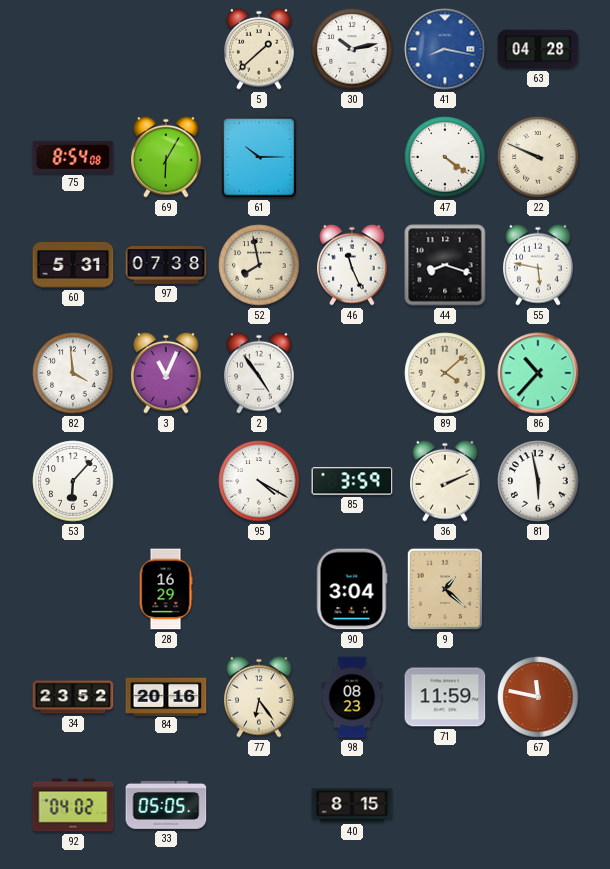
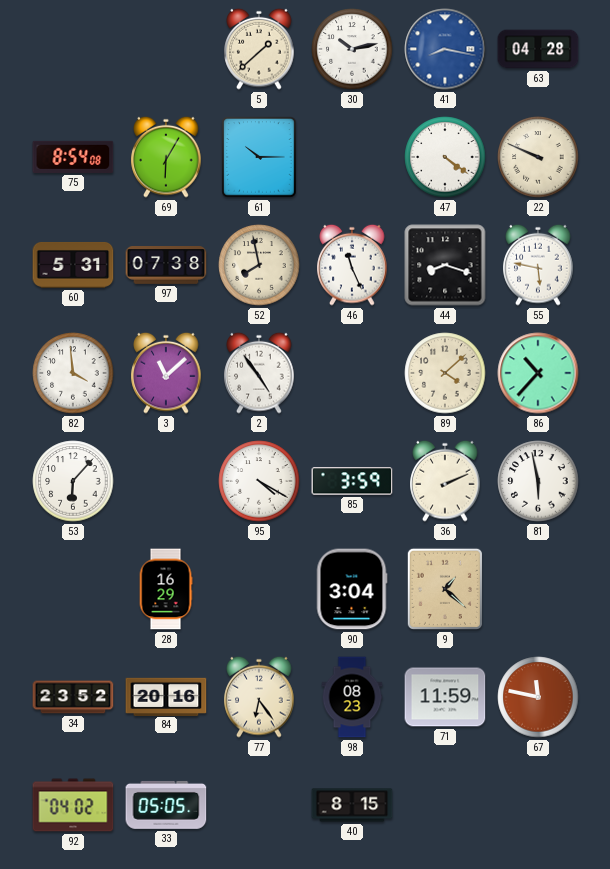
3: 11:04 -> 11:08 (166, 373)
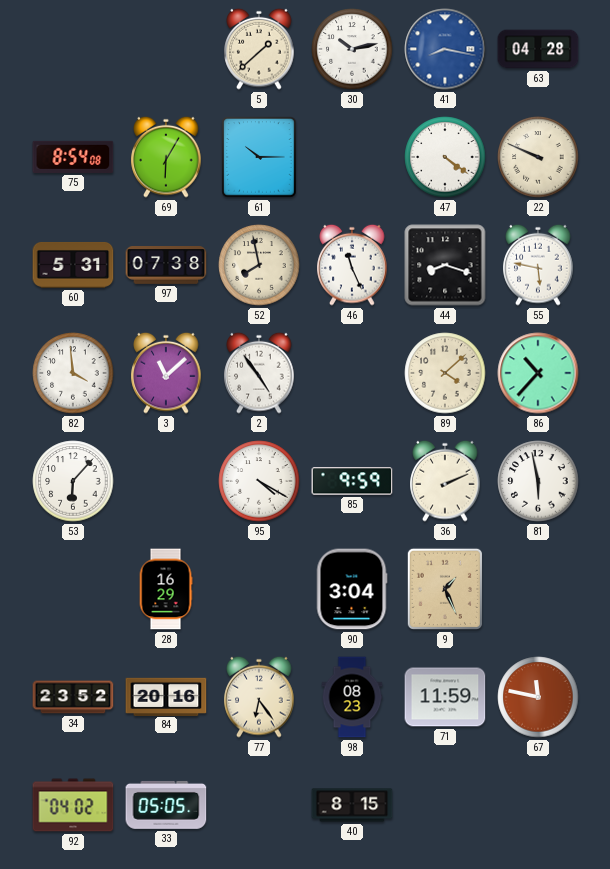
85: 3:59 -> 9:59 (352, 481)
9: 1:22 -> 1:26 (445, 589)
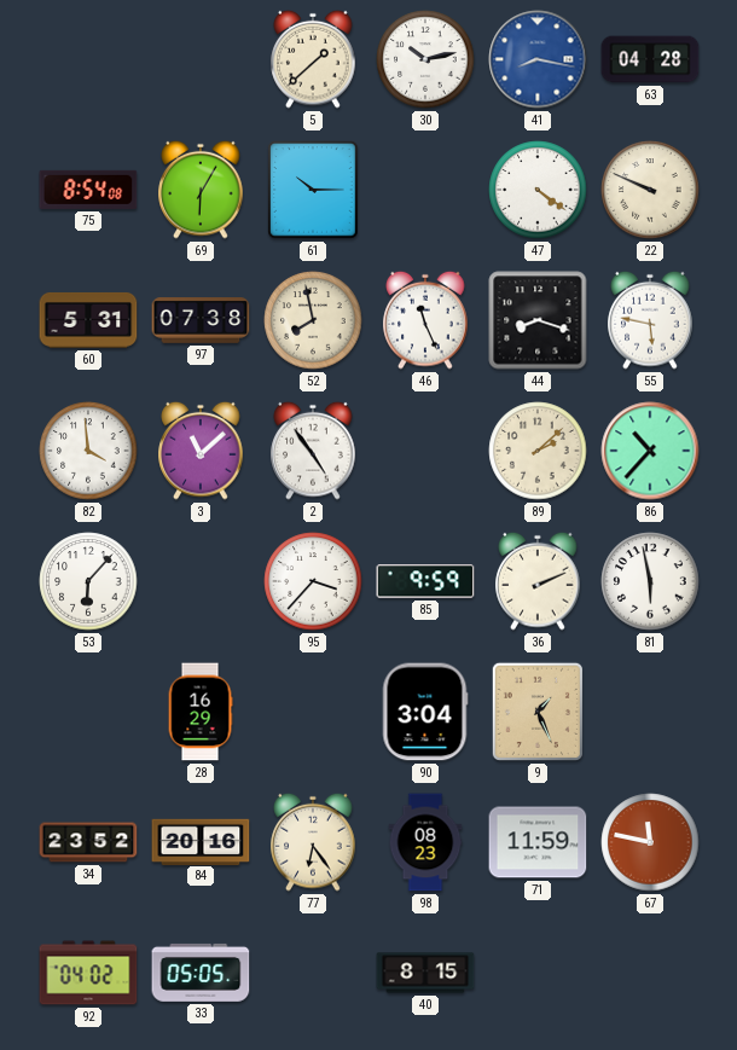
89: 4:08 -> 2:08 (538, 451)
95: 4:20 -> 3:37 (313, 581)
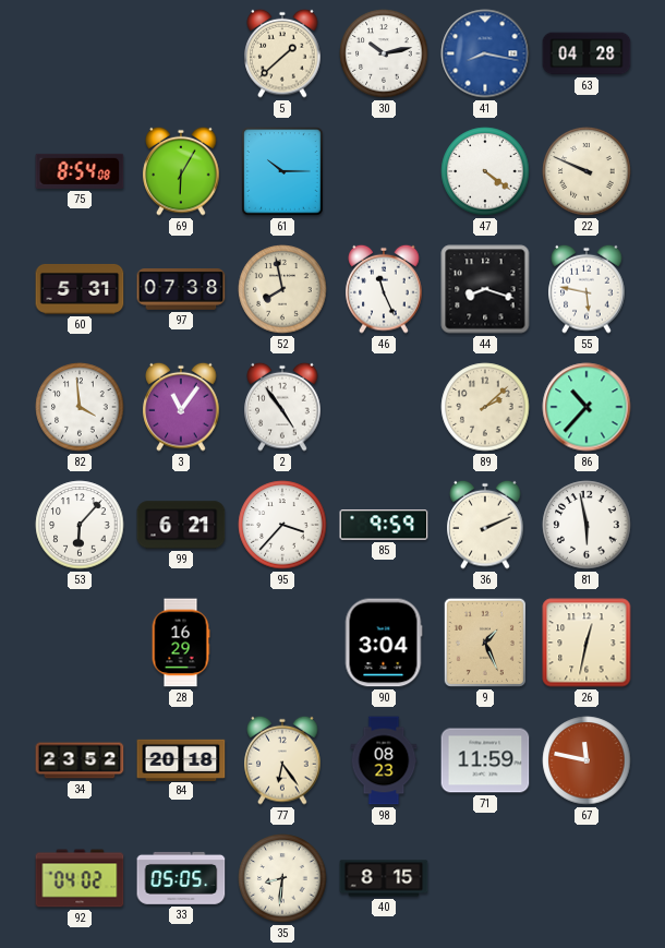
3: 11:08 -> 11:06 (181, 407)
99: none -> 6:21 (181, 525)
26: none -> 12:32 (587, 643)
84: 20:16 -> 20:18 (181, 759)
35: none -> 8:31 (282, 878)
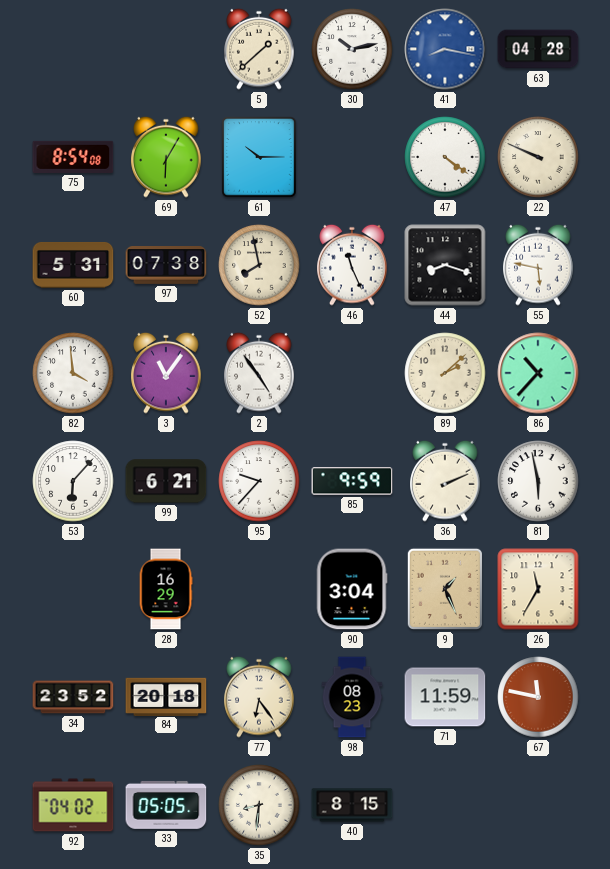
95: 3:37 -> 9:37 (259, 481)
26: 12:32 -> 11:35 (538, 589)
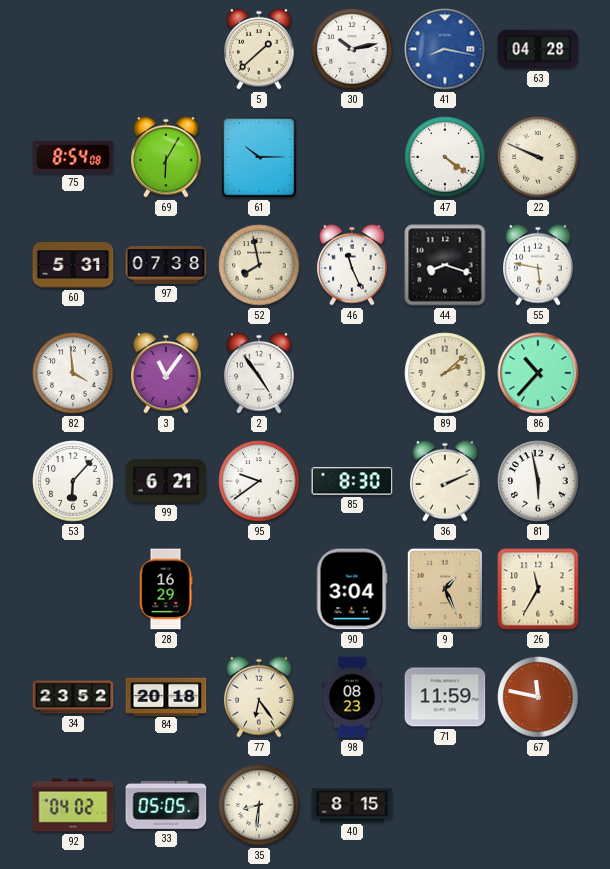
95: 9:37 -> 9:39 (259, 481)
85: 9:59 -> 8:30 (352, 481)
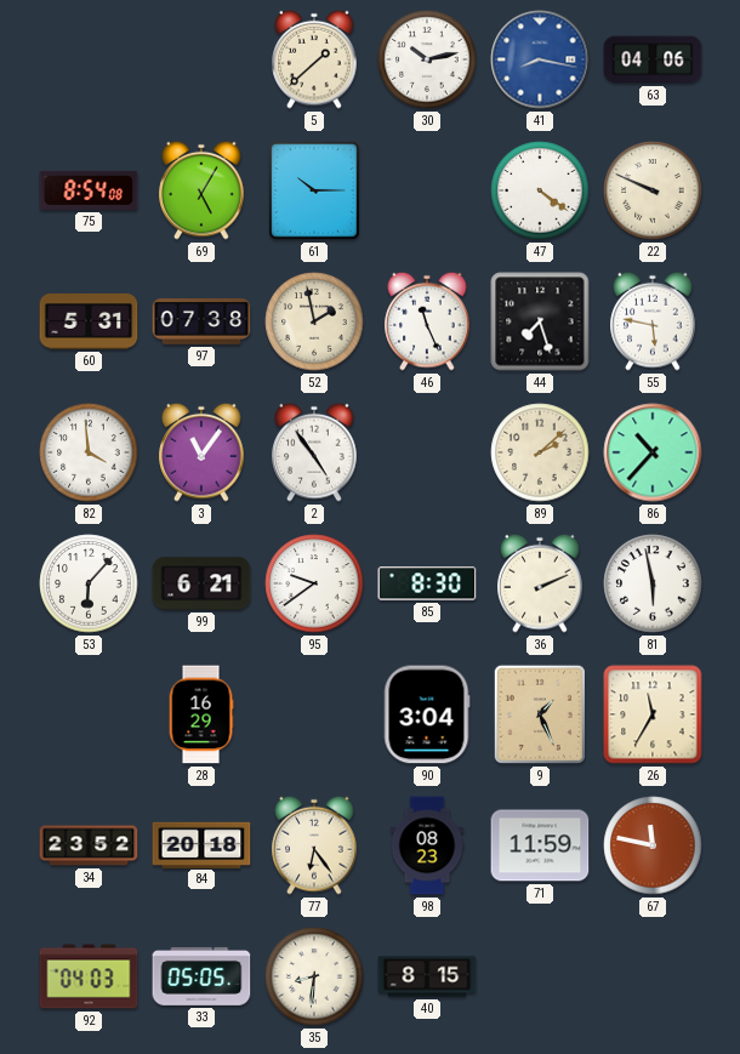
63: 04:28 -> 04:06 (653, 59)
69: 6:05 -> 5:05 (201, 190)
52: 7:58 -> 1:58 (314, 321)
44: 8:18 -> 7:27 (540, 321)
92: 04:02 -> 04:03 (89, 976)
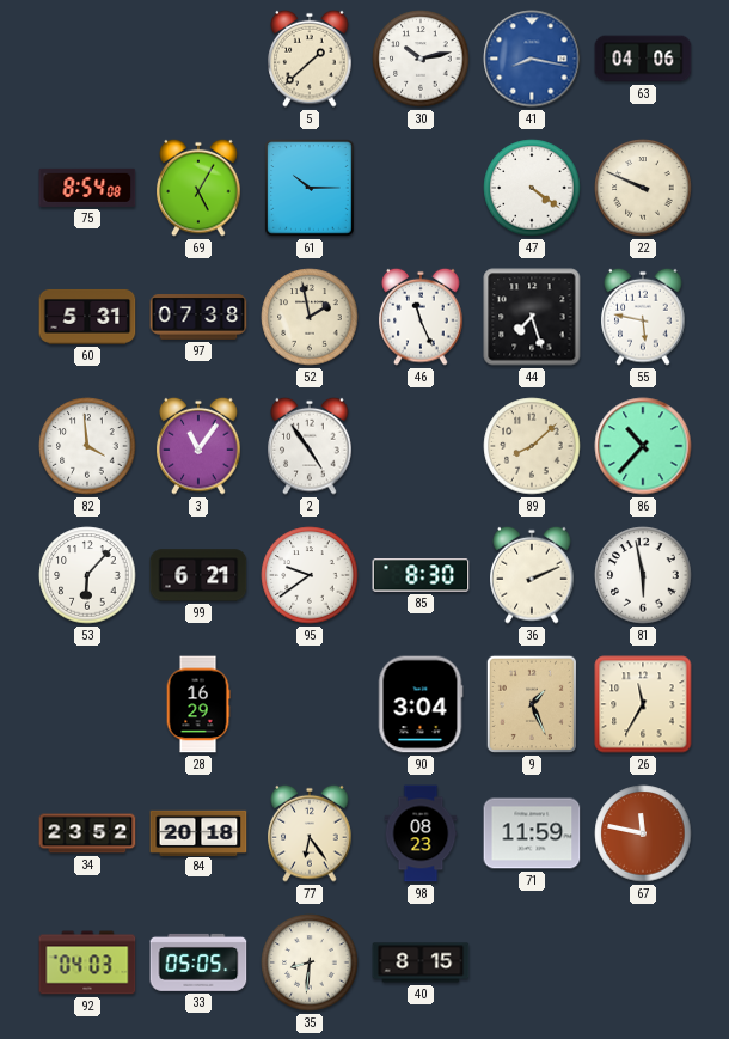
89: 2:08 -> 8:08 (532, 446)
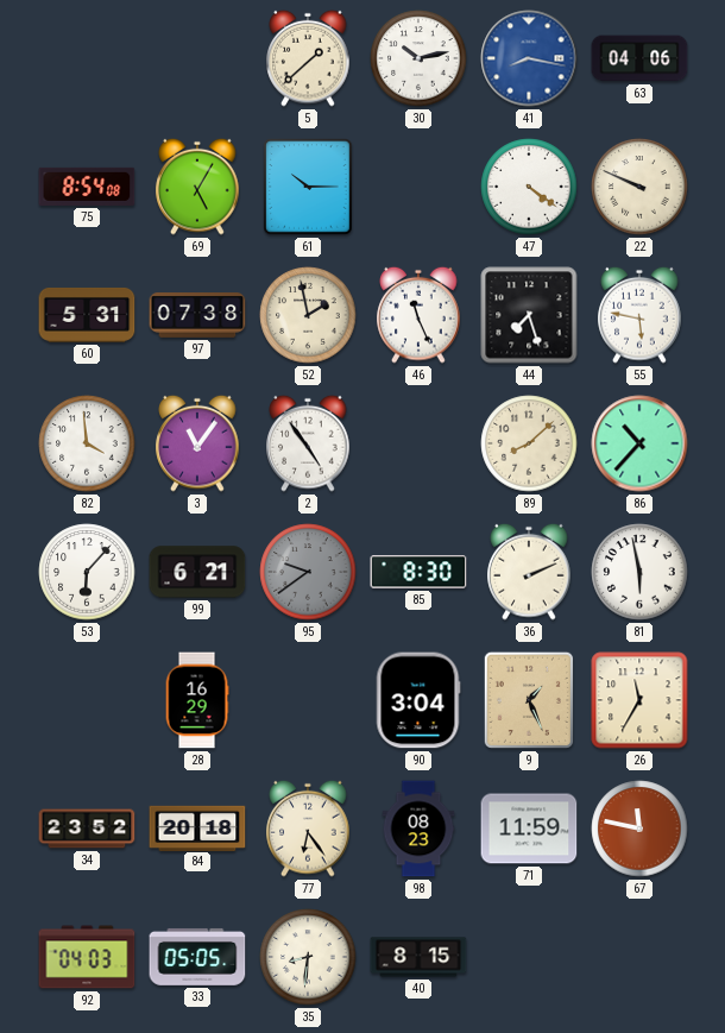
95 dial: white -> grey (308, 572)
